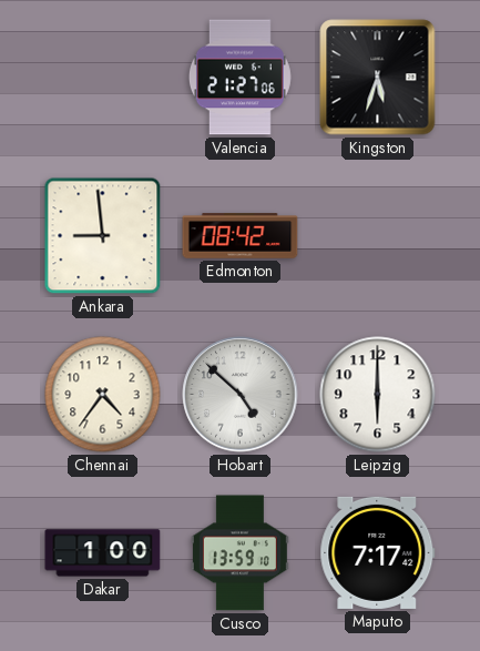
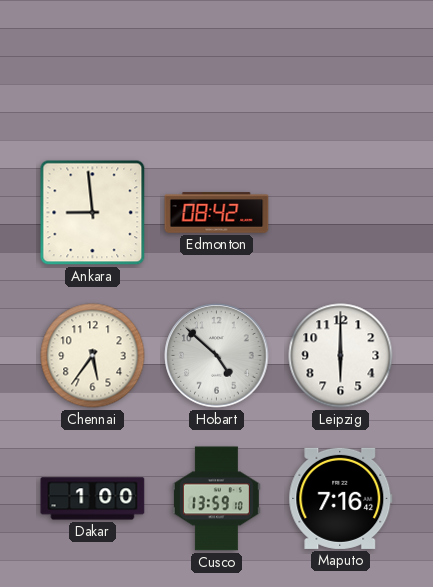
Valencia: 21:27 -> none (239, 78)
Kingston: 5:33 -> none (378, 78)
Chennai: 4:36 -> 5:36 (93, 356)
Maputo: 7:17 -> 7:16 (341, 498)
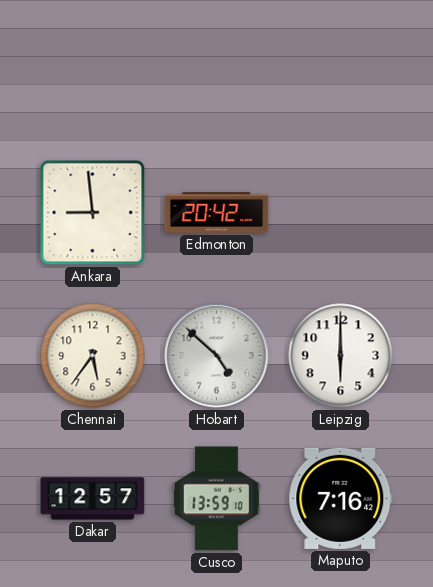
Edmonton: 08:42 -> 20:42 (217, 213)
Dakar: 1:00 -> 12:57 (93, 499)
